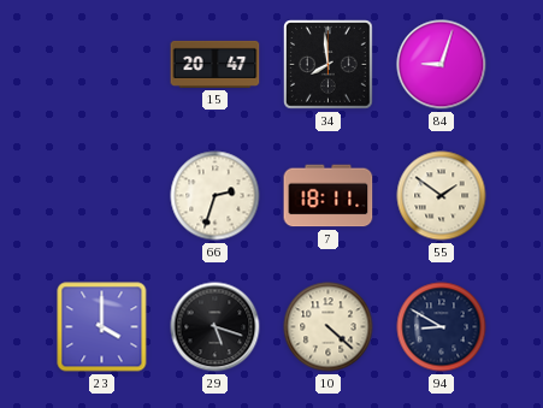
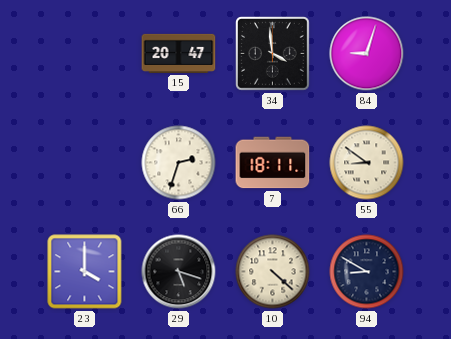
34: 7:59 -> 3:59 (273, 54)
55: 1:51 -> 8:51 (367, 163)
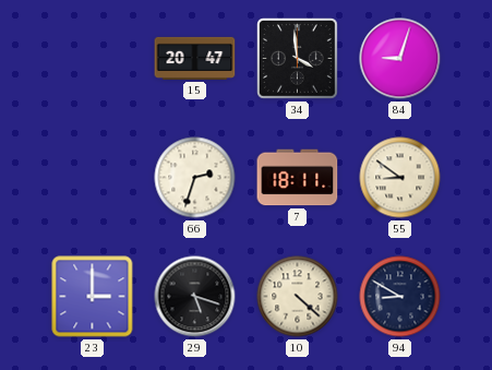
23: 4:00 -> 3:00 (93, 297)
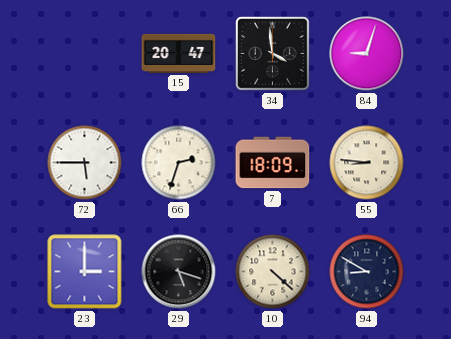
72: none -> 5:45 (85, 163)
7: 18:11 -> 18:09 (273, 163)
55: 8:51 -> 8:46 (367, 163)
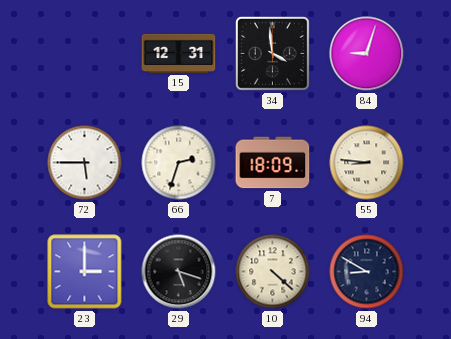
15: 20:47 -> 12:31 (179, 53)
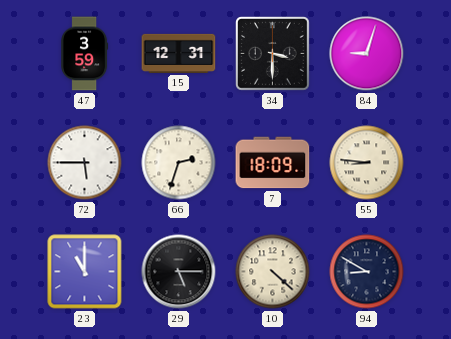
47: none -> 3:59 (85, 54)
34: 3:59 -> 3:30 (273, 54)
23: 3:00 -> 11:00 (85, 272)
29: 5:18 -> 5:15 (179, 272)
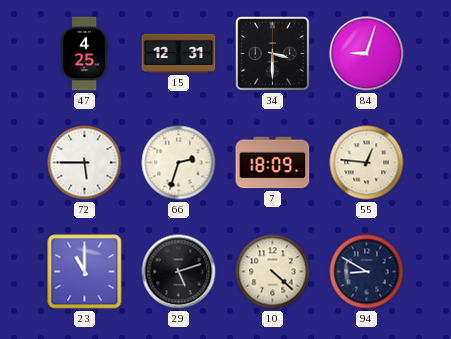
47: 3:59 -> 4:25 (85, 54)
55: 8:46 -> 12:46 (367, 163)
29: 5:15 -> 5:12 (179, 272)
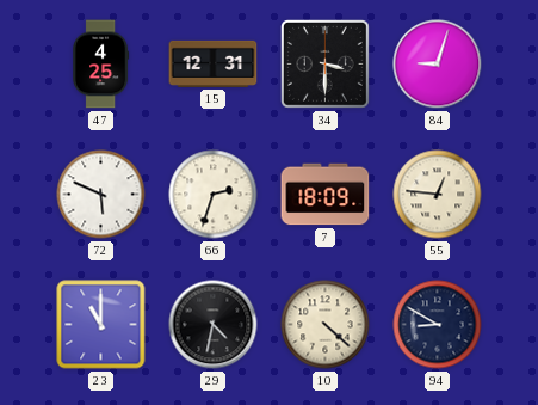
72: 5:45 -> 5:49 (101, 195)
29: 5:12 -> 4:32 (214, 325)
